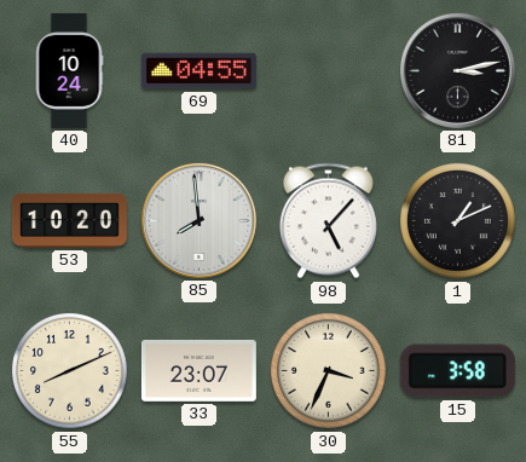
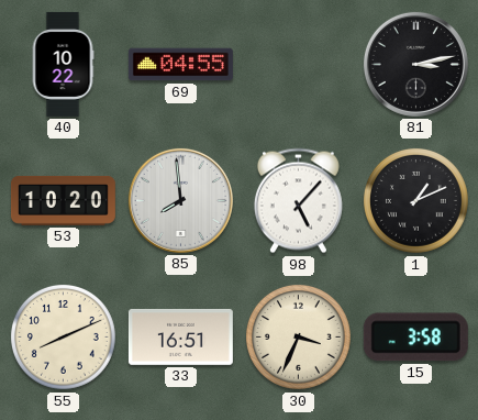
40: 10:24 -> 10:22 (63, 64)
33: 23:07 -> 16:51 (180, 336)
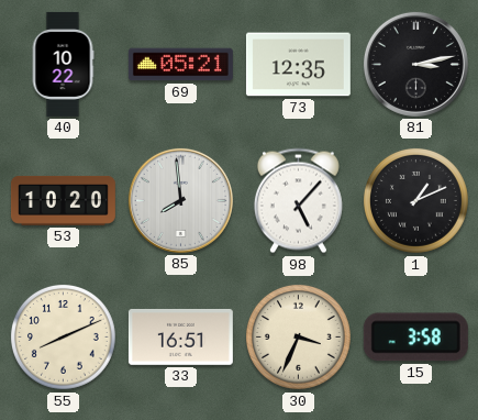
69: 04:55 -> 05:21 (180, 65)
73: none -> 12:35 (298, 65)
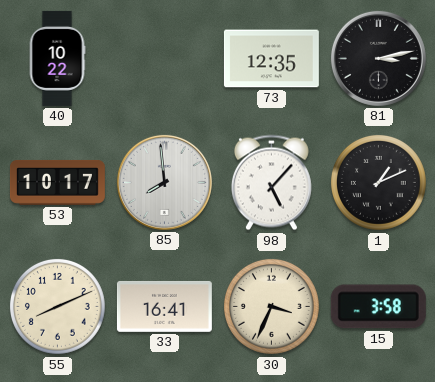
69: 05:21 -> none (180, 65)
53: 10:20 -> 10:17 (57, 182)
33: 16:51 -> 16:41 (164, 306)
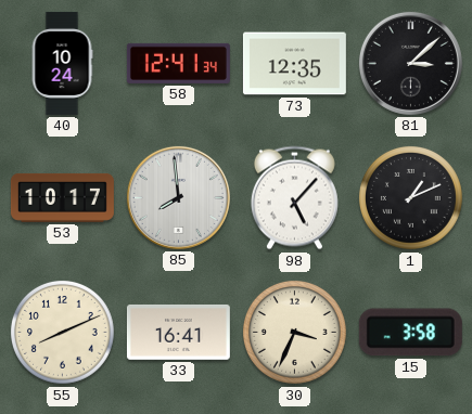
40: 10:22 -> 10:24 (62, 63)
58: none -> 12:41 (178, 63)
81: 3:13 -> 3:08 (410, 63)
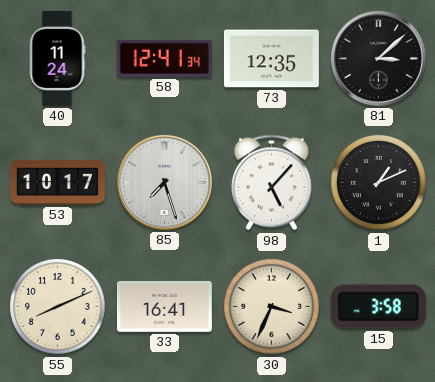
40: 10:24 -> 11:24 (57, 58)
85: 7:59 -> 7:27 (164, 182)
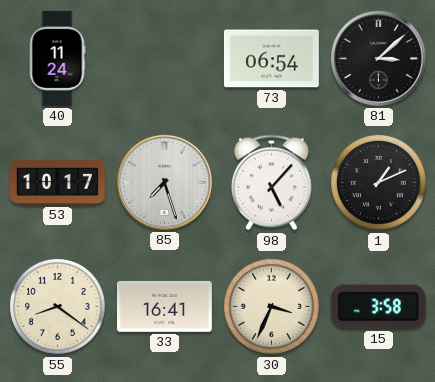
58: 12:41 -> none (164, 58)
73: 12:35 -> 06:54 (271, 59)
55: 8:11 -> 8:21 (57, 306)
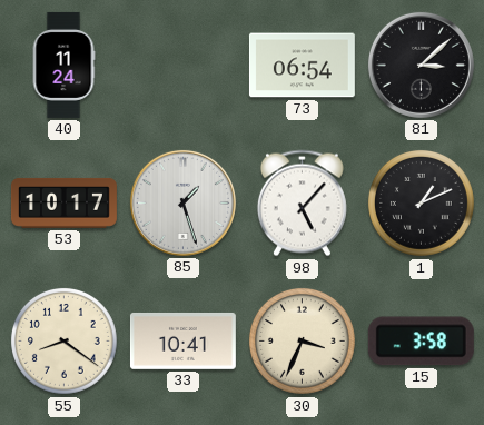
85: 7:27 -> 1:27 (182, 202)
33: 16:41 -> 10:41 (182, 340)
